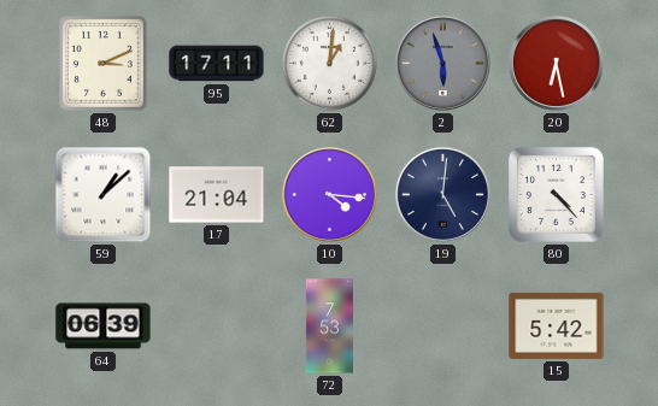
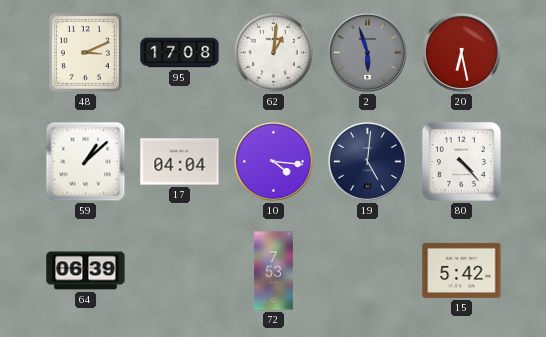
95: 17:11 -> 17:08 (180, 53)
17: 21:04 -> 04:04 (180, 162)
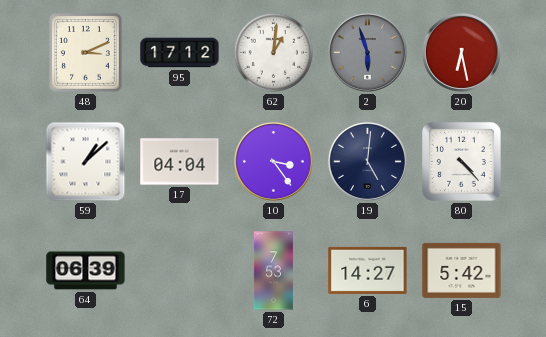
95: 17:08 -> 17:12 (180, 53)
10: 4:16 -> 3:24 (273, 161)
6: none -> 14:27 (368, 270)
